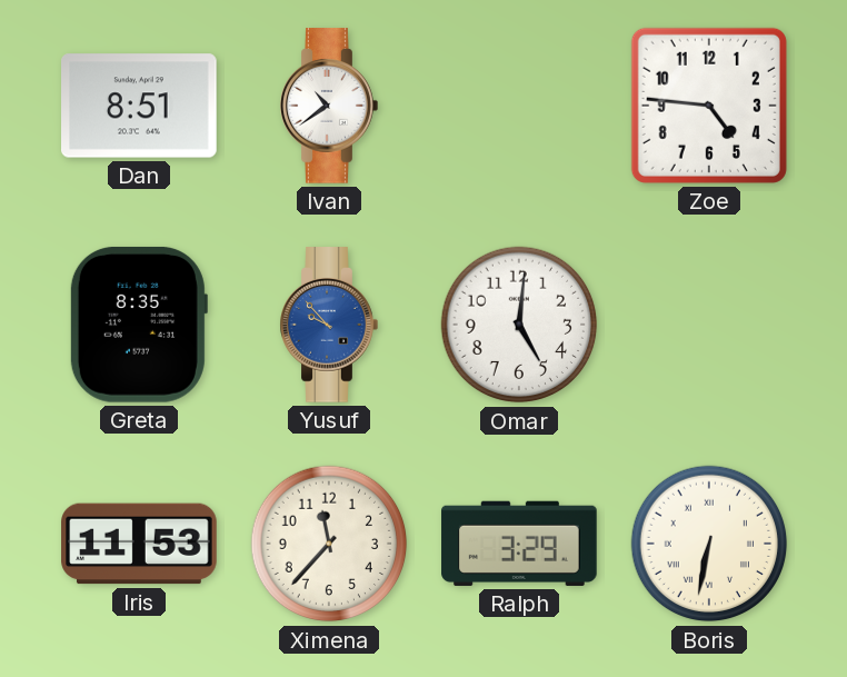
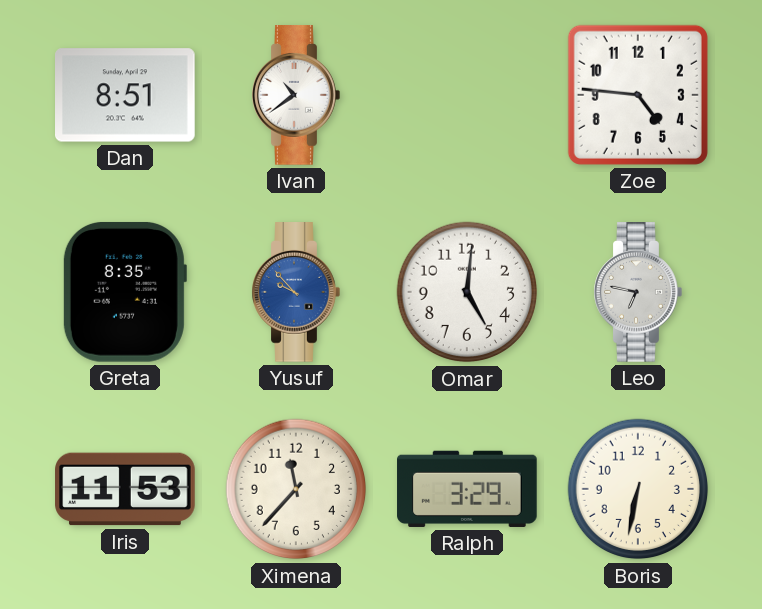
Leo: none -> 6:47 (638, 292)
Boris numerals: Roman -> Arabic (638, 489)
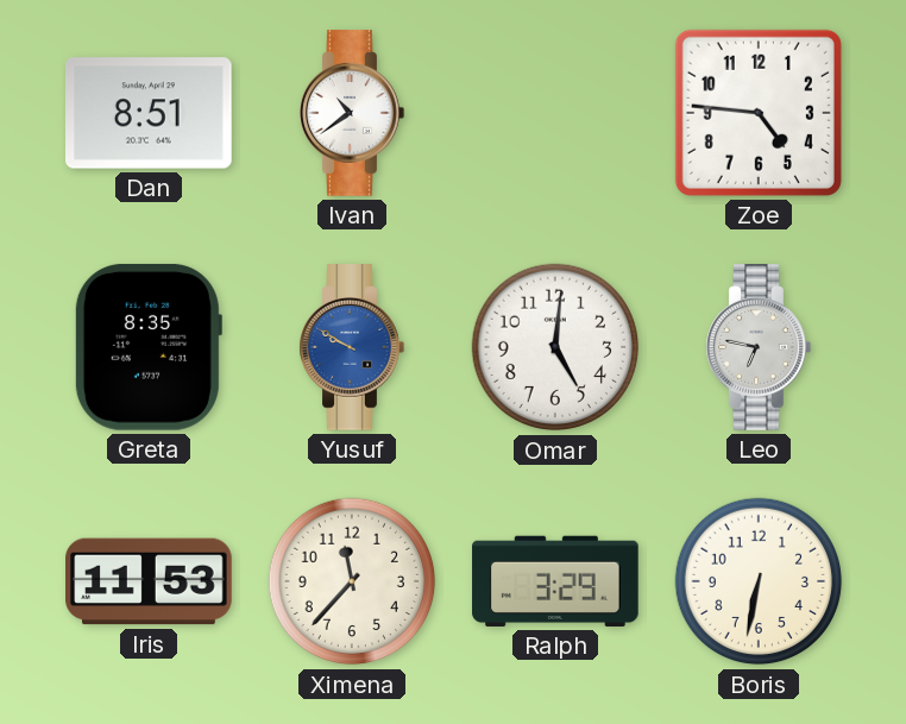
Yusuf: 9:53 -> 9:50 (352, 347)
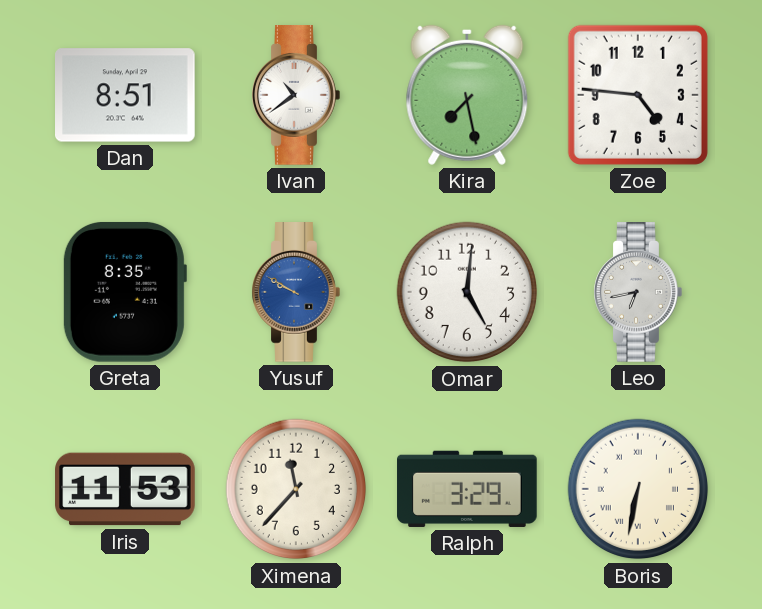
Kira: none -> 7:28 (467, 95)
Leo: 6:47 -> 6:43 (638, 292)
Boris numerals: Arabic -> Roman (638, 489)
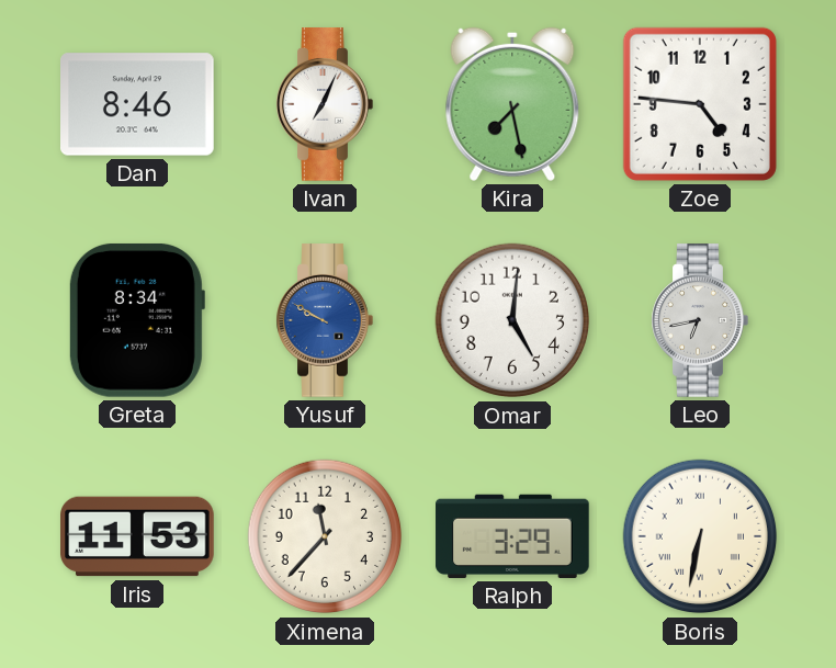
Dan: 8:51 -> 8:46 (138, 104)
Ivan: 10:39 -> 7:04 (325, 104)
Greta: 8:35 -> 8:34 (136, 320)
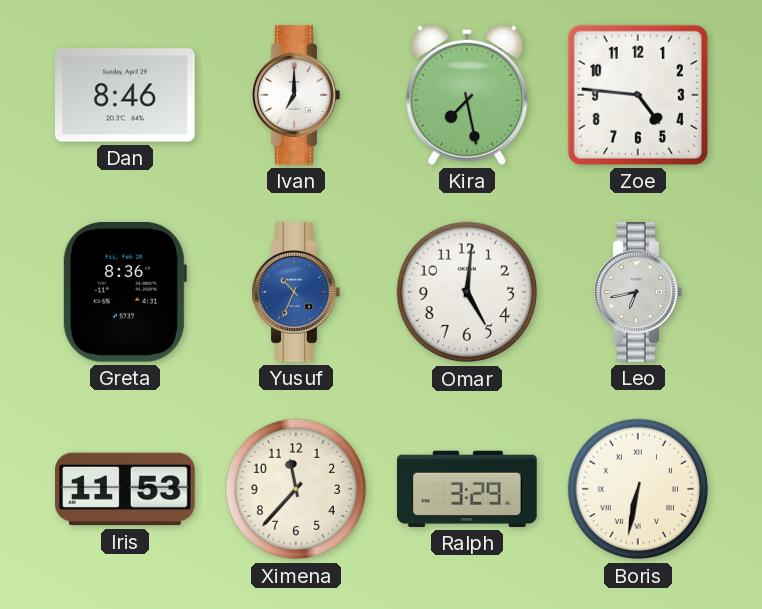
Ivan: 7:04 -> 7:00 (296, 95)
Greta: 8:34 -> 8:36 (124, 292)
Yusuf: 9:50 -> 10:34 (296, 292)
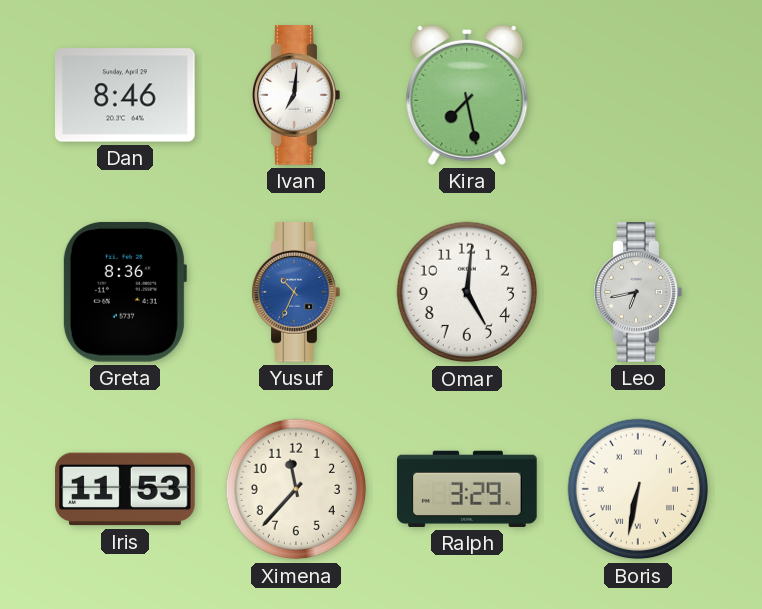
Ivan: 7:00 -> 7:01 (296, 95)
Zoe: 4:46 -> none (638, 95)
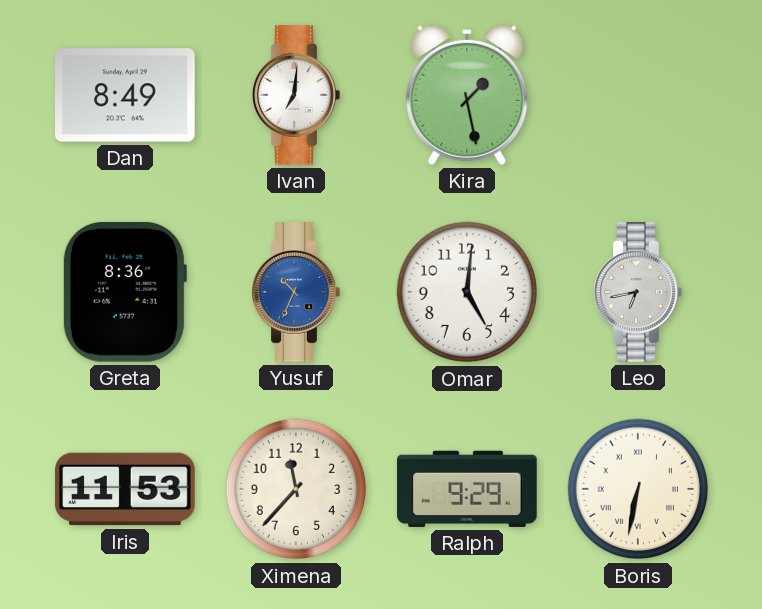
Dan: 8:46 -> 8:49 (126, 95)
Kira: 7:28 -> 1:28 (467, 95)
Ralph: 3:29 -> 9:29 (467, 489)
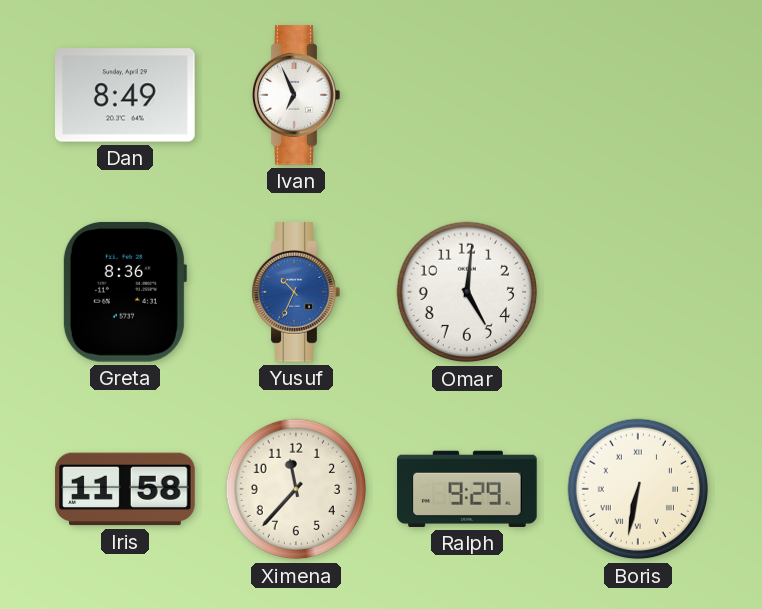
Ivan: 7:01 -> 6:56 (296, 95)
Kira: 1:28 -> none (467, 95)
Leo: 6:43 -> none (638, 292)
Iris: 11:53 -> 11:58 (125, 489)
